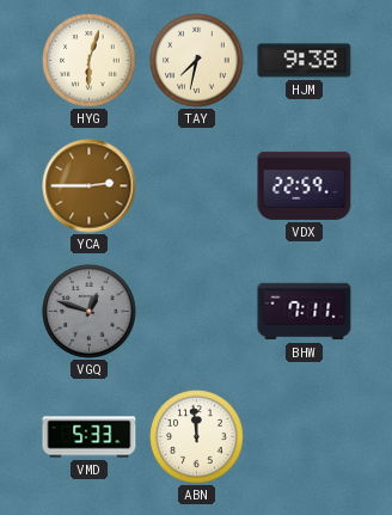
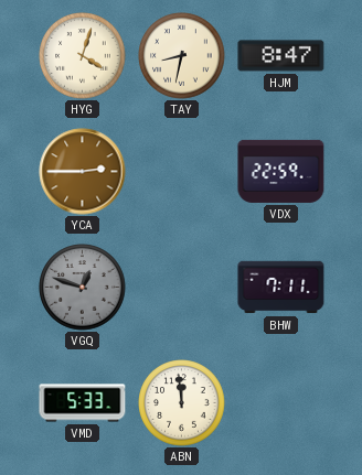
HYG: 6:03 -> 4:03 (83, 56)
TAY: 7:32 -> 8:32 (182, 56)
HJM: 9:38 -> 8:47 (281, 56)
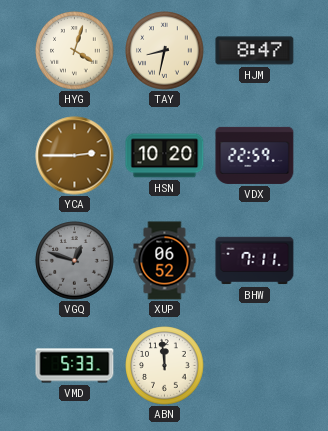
HSN: none -> 10:20 (165, 156)
XUP: none -> 06:52 (165, 261)
